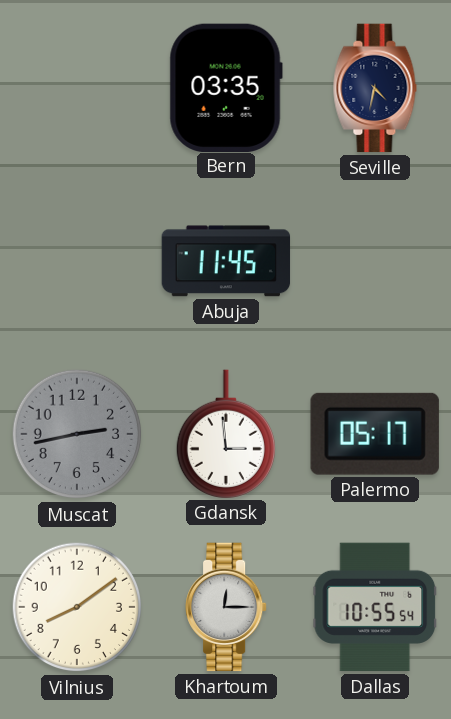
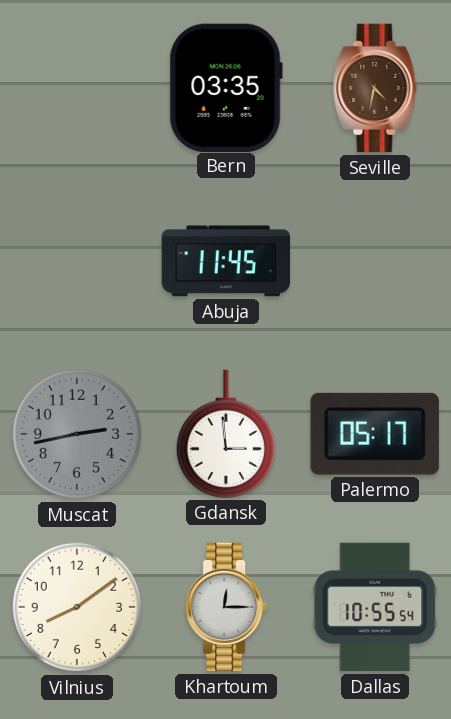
Seville dial: navy -> brown (375, 88)
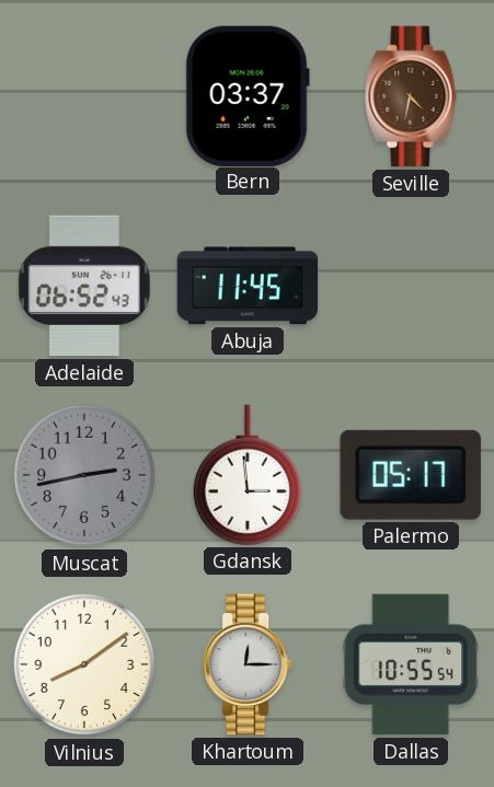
Bern: 03:35 -> 03:37 (248, 95)
Adelaide: none -> 06:52 (84, 286)
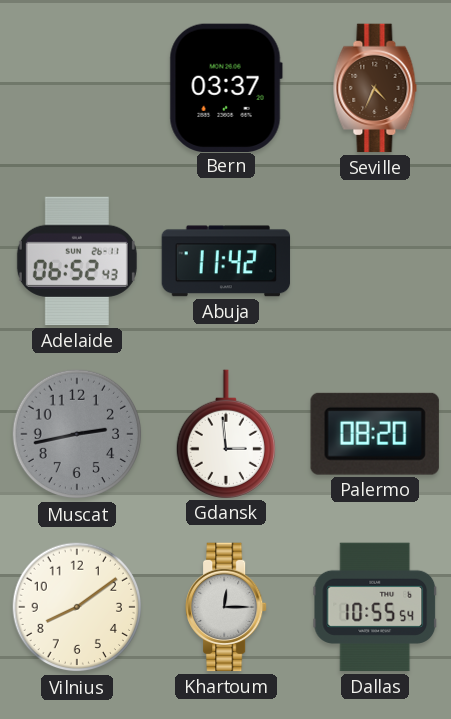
Seville: 4:32 -> 4:34 (375, 88)
Abuja: 11:45 -> 11:42 (226, 261)
Palermo: 05:17 -> 08:20 (375, 434)
